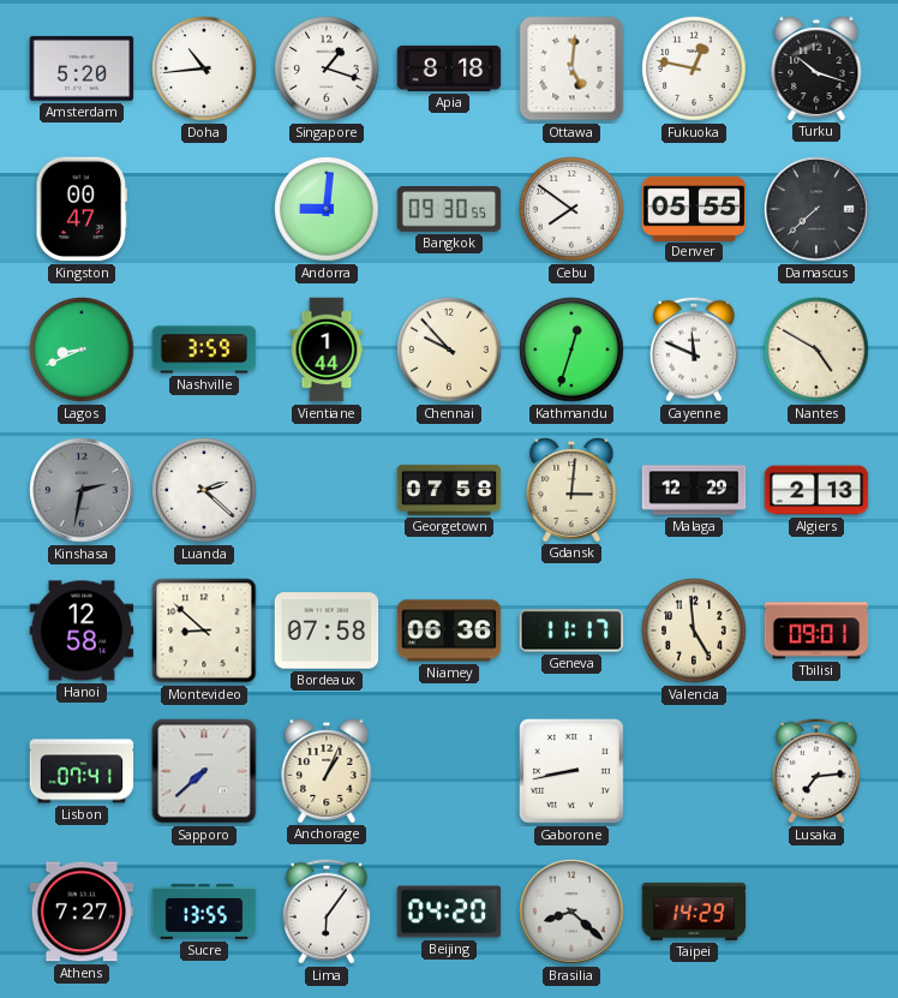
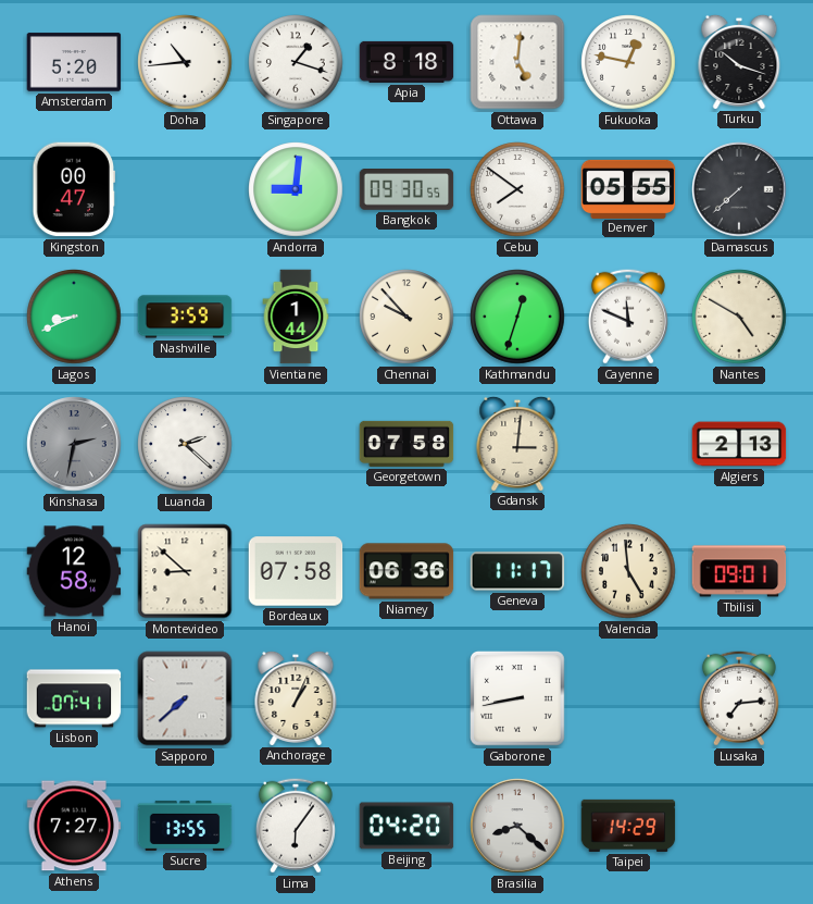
Malaga: 12:29 -> none (694, 490)
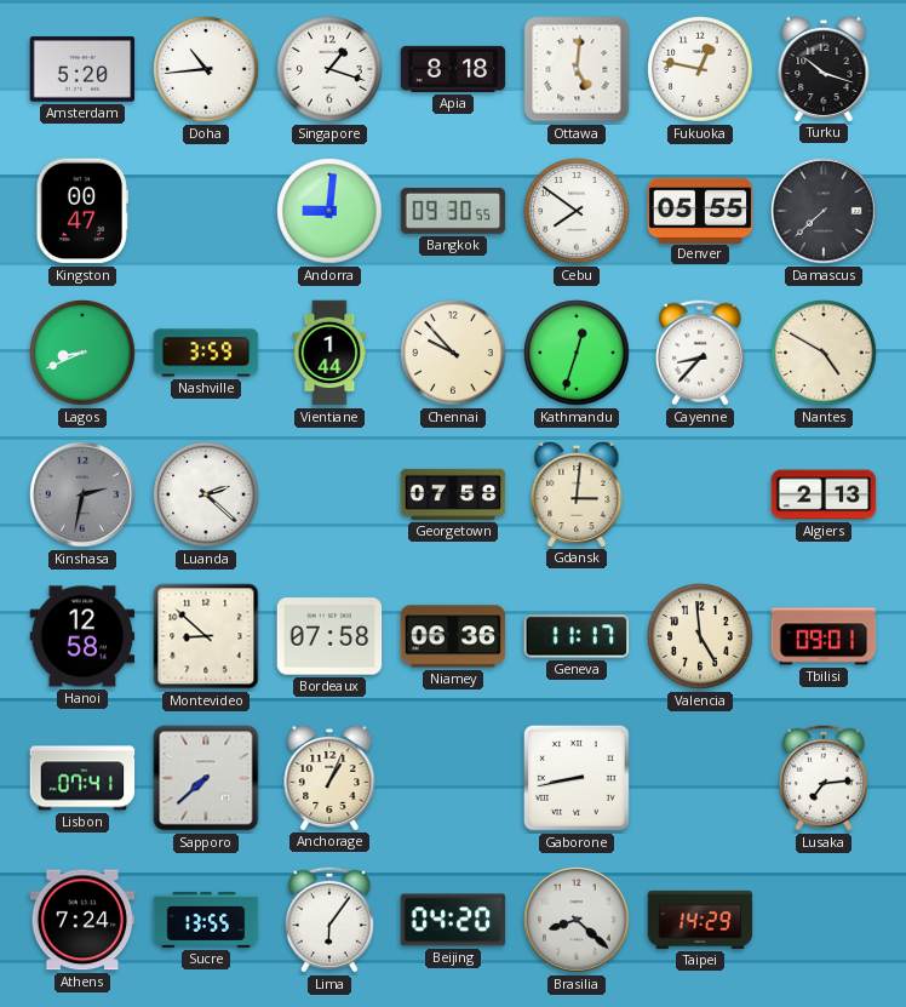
Cayenne: 11:49 -> 8:37 (700, 353)
Athens: 7:27 -> 7:24 (82, 920)
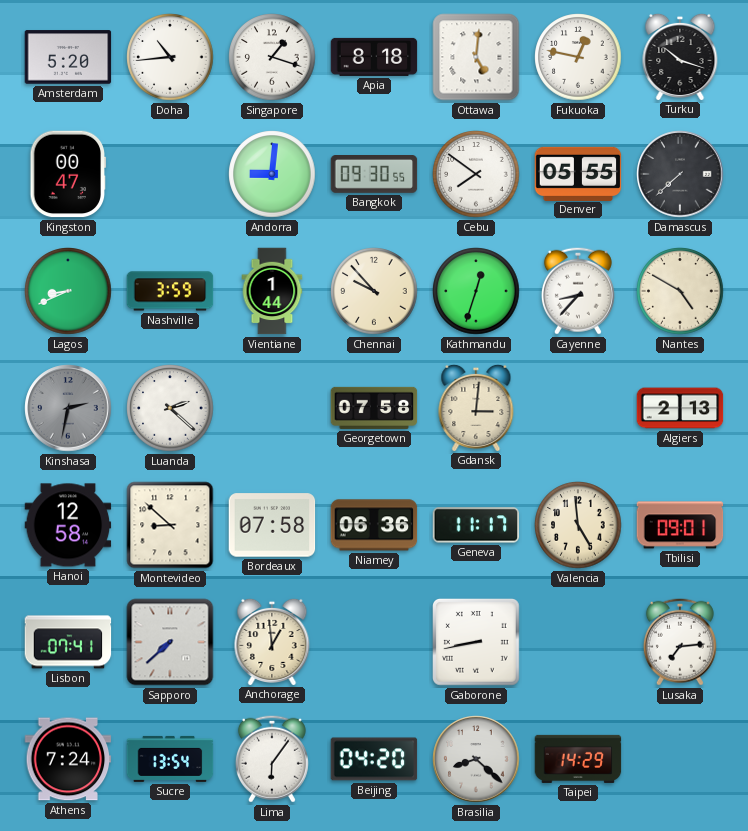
Anchorage: 1:04 -> 12:59 (272, 641)
Sucre: 13:55 -> 13:54 (170, 759)
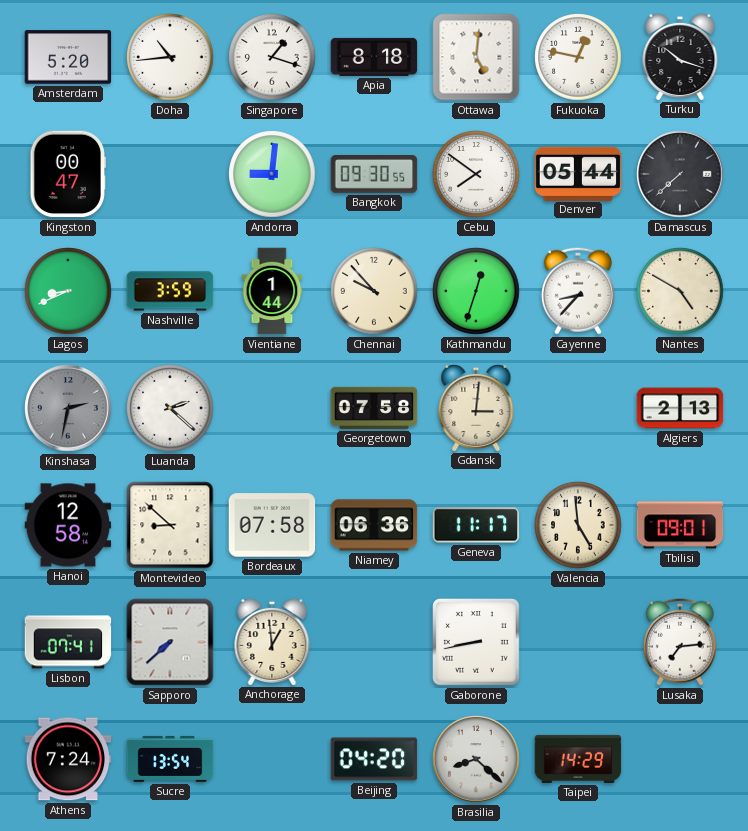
Denver: 05:55 -> 05:44 (578, 173)
Lima: 6:06 -> none (272, 759)
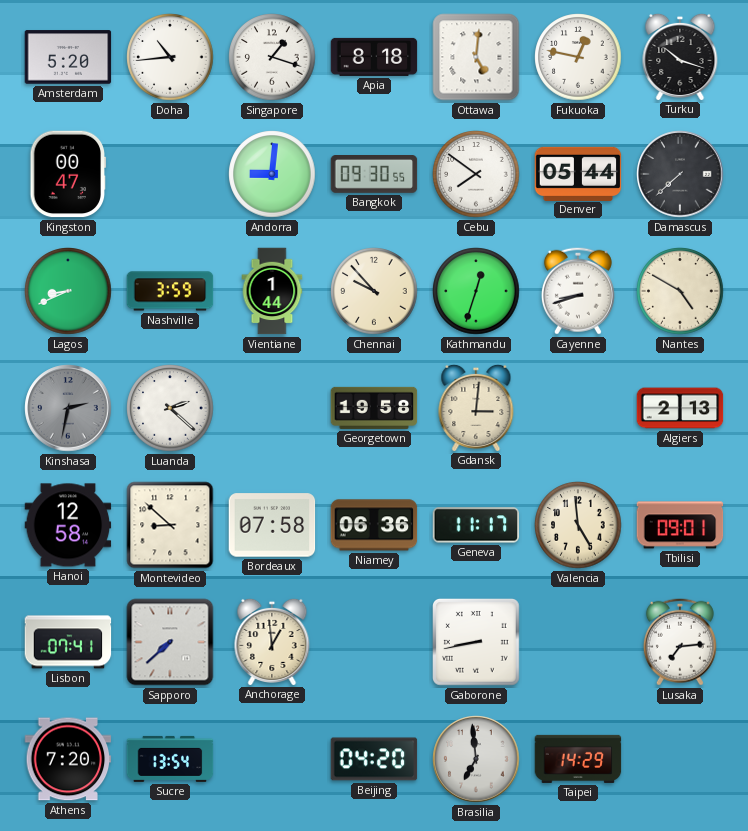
Cayenne: 8:37 -> 8:42 (578, 291)
Georgetown: 07:58 -> 19:58 (374, 408)
Athens: 7:24 -> 7:20 (68, 759)
Brasilia: 8:22 -> 6:59 (476, 759)
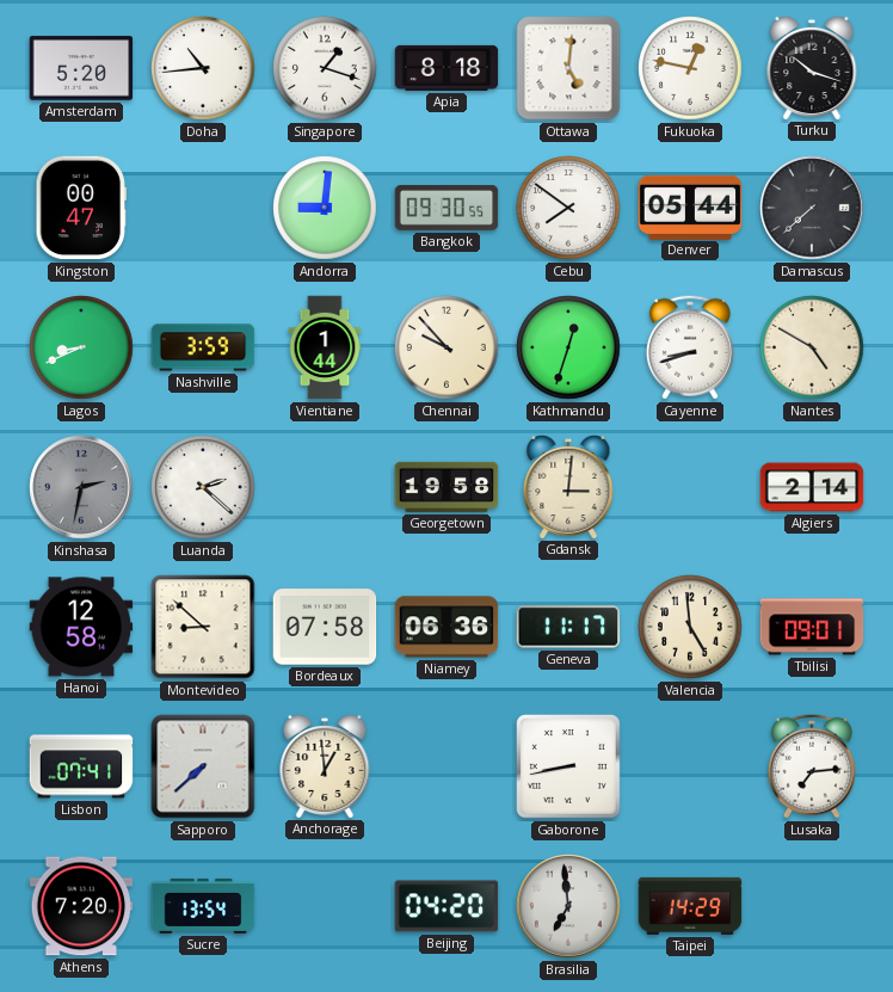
Algiers: 2:13 -> 2:14 (812, 487)
